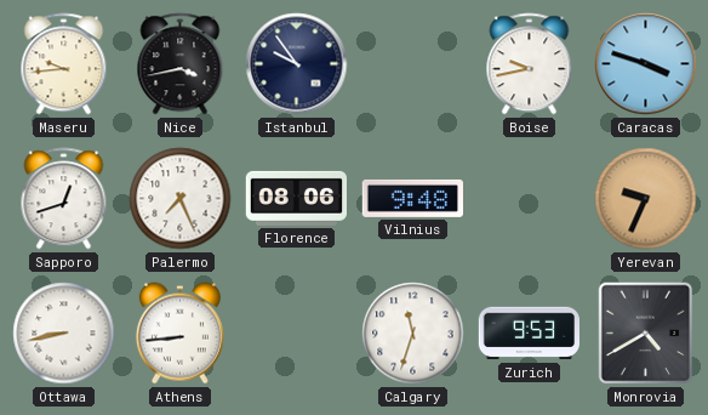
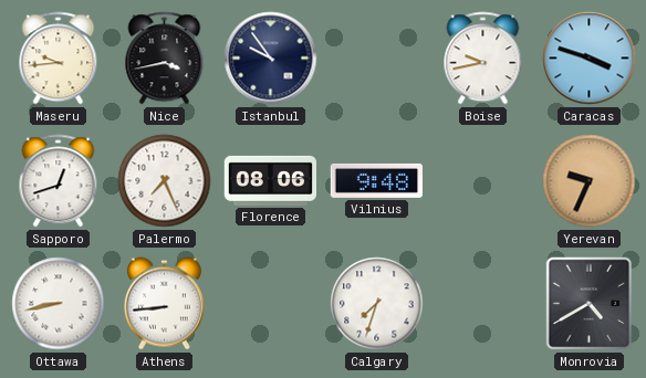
Calgary: 11:33 -> 7:33 (377, 304)
Zurich: 9:53 -> none (529, 334)
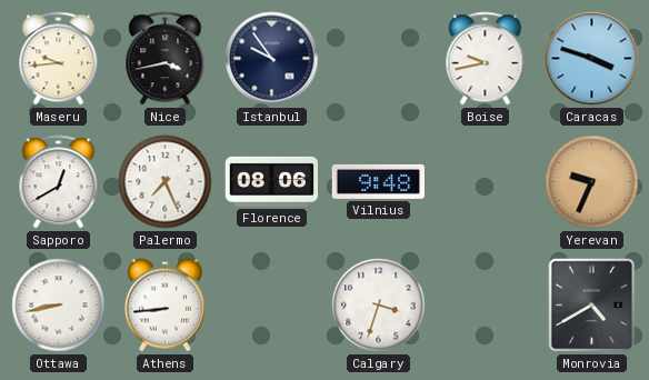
Sapporo: 12:42 -> 12:40 (59, 182)
Calgary: 7:33 -> 3:33 (379, 306)
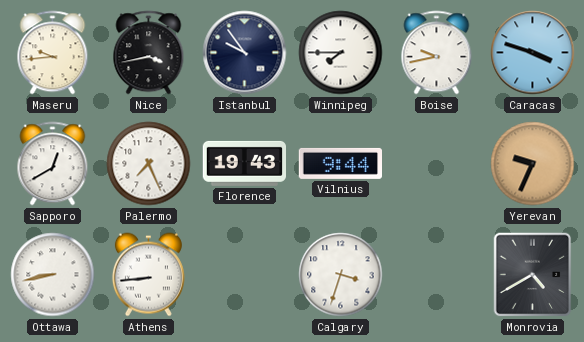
Winnipeg: none -> 7:45 (341, 53)
Florence: 08:06 -> 19:43 (244, 163)
Vilnius: 9:48 -> 9:44 (340, 163)
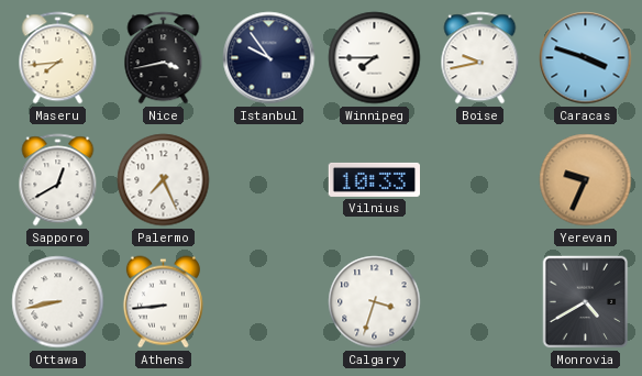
Maseru: 9:44 -> 7:44 (58, 58)
Florence: 19:43 -> none (244, 163)
Vilnius: 9:44 -> 10:33 (374, 179)
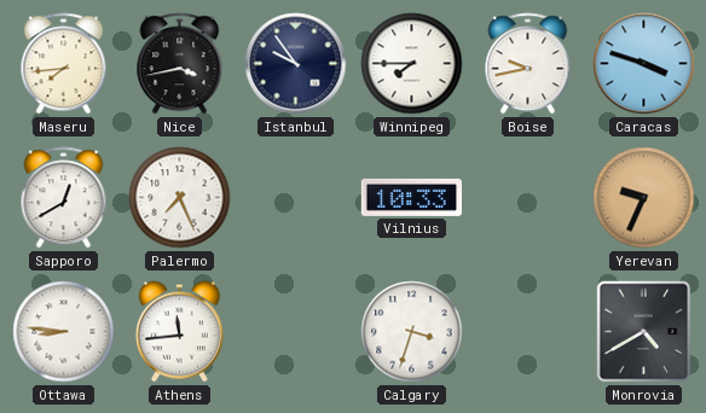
Ottawa: 8:43 -> 8:46 (64, 332)
Athens: 8:44 -> 11:44 (179, 332)
